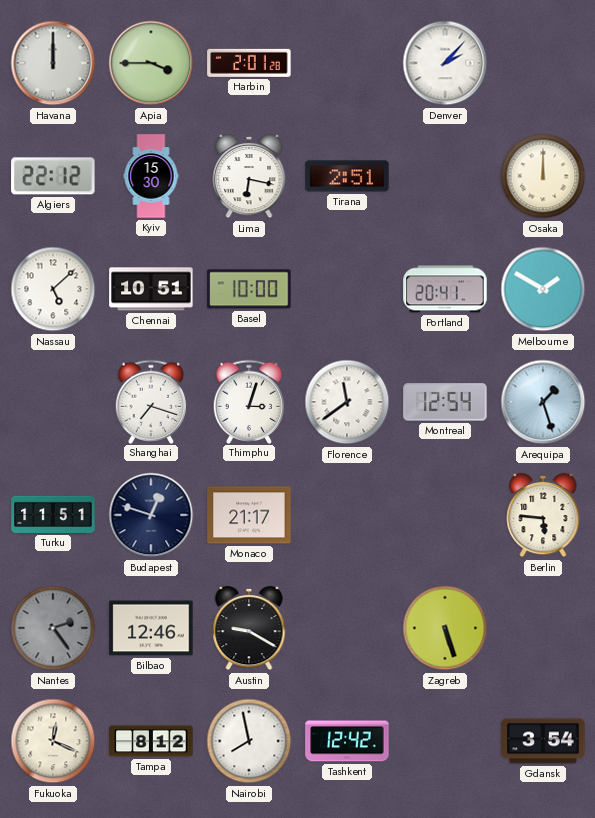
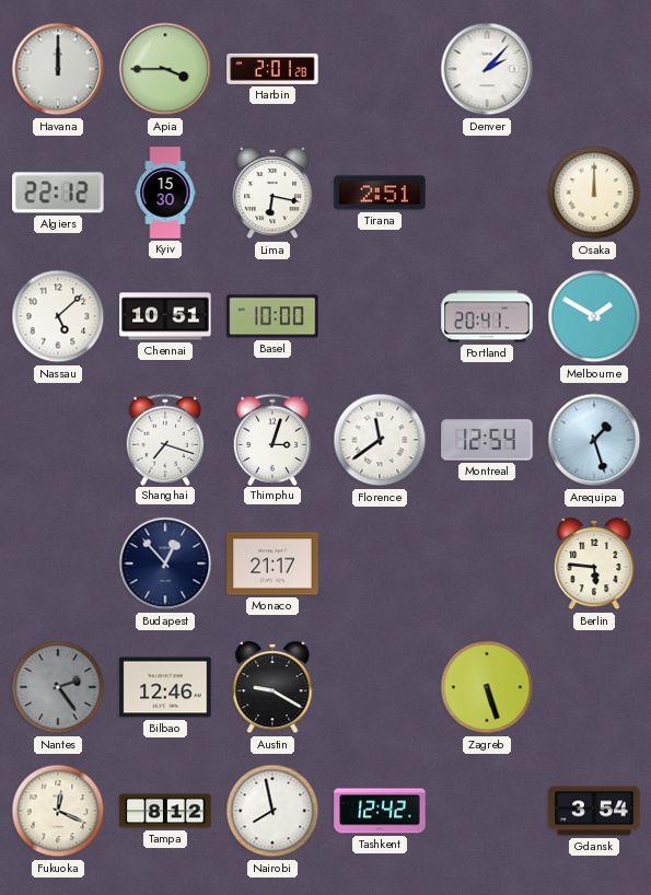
Turku: 11:51 -> none (53, 514)
Budapest: 12:48 -> 12:53 (165, 563)
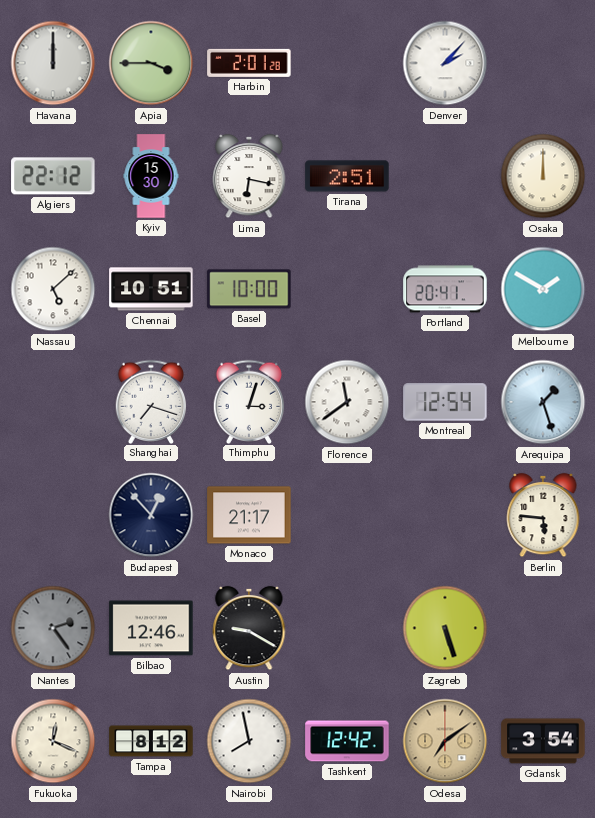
Odesa: none -> 7:09 (445, 741)
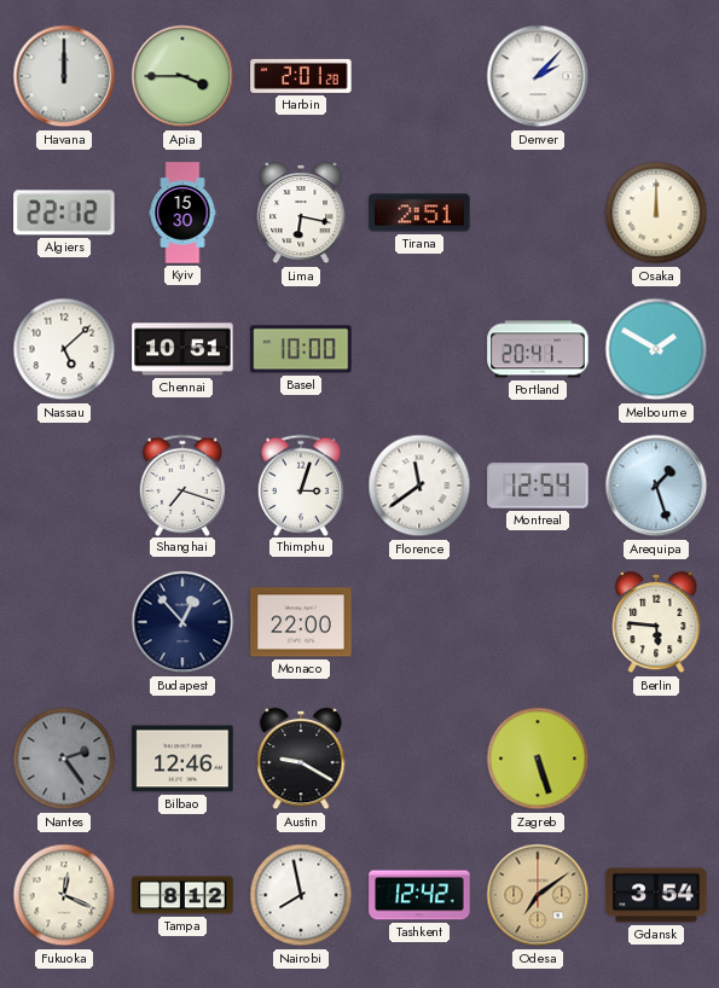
Monaco: 21:17 -> 22:00 (301, 622)
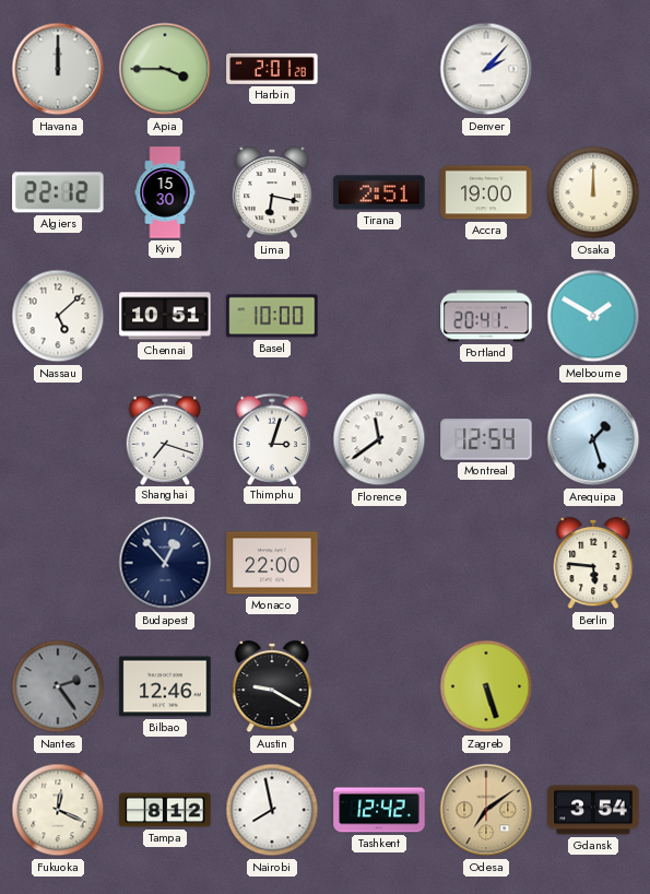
Accra: none -> 19:00 (486, 192)
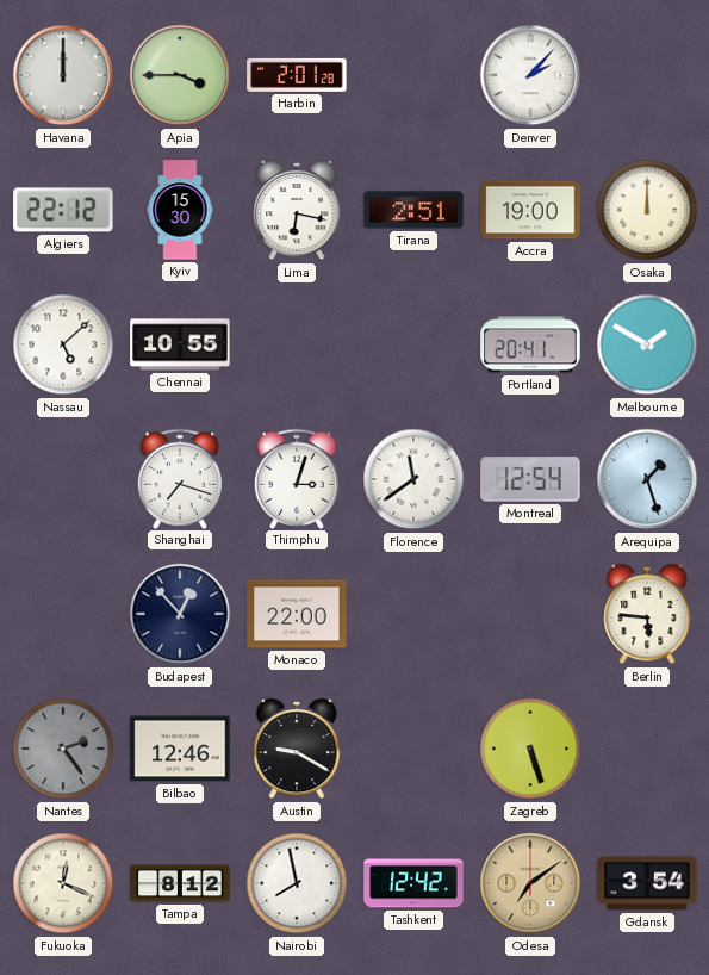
Chennai: 10:51 -> 10:55 (180, 344)
Basel: 10:00 -> none (272, 316)
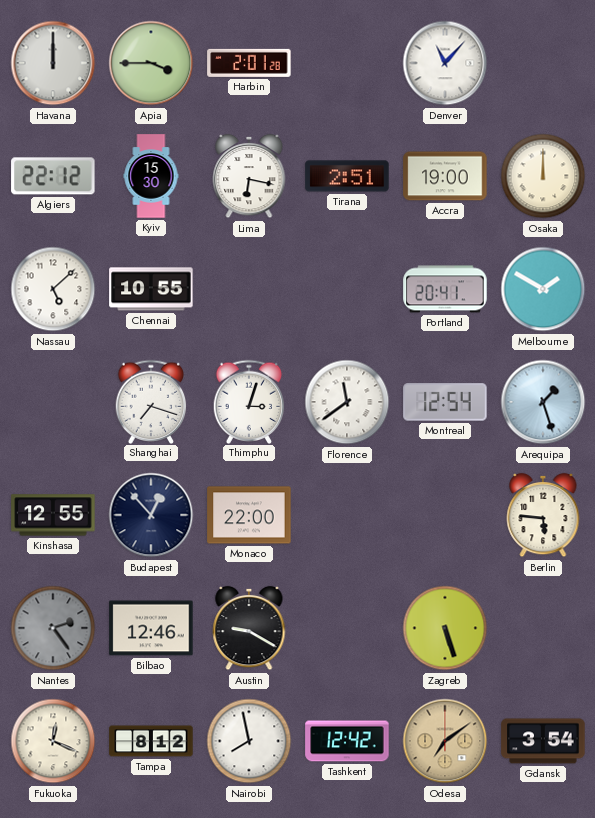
Denver: 2:07 -> 11:07 (445, 63)
Kinshasa: none -> 12:55 (53, 515)
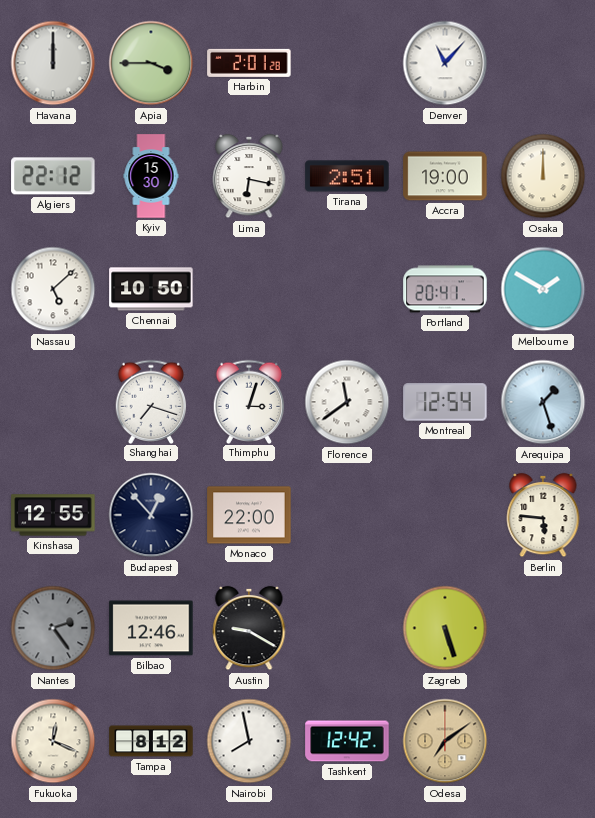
Chennai: 10:55 -> 10:50 (151, 289)
Gdansk: 3:54 -> none (543, 741)
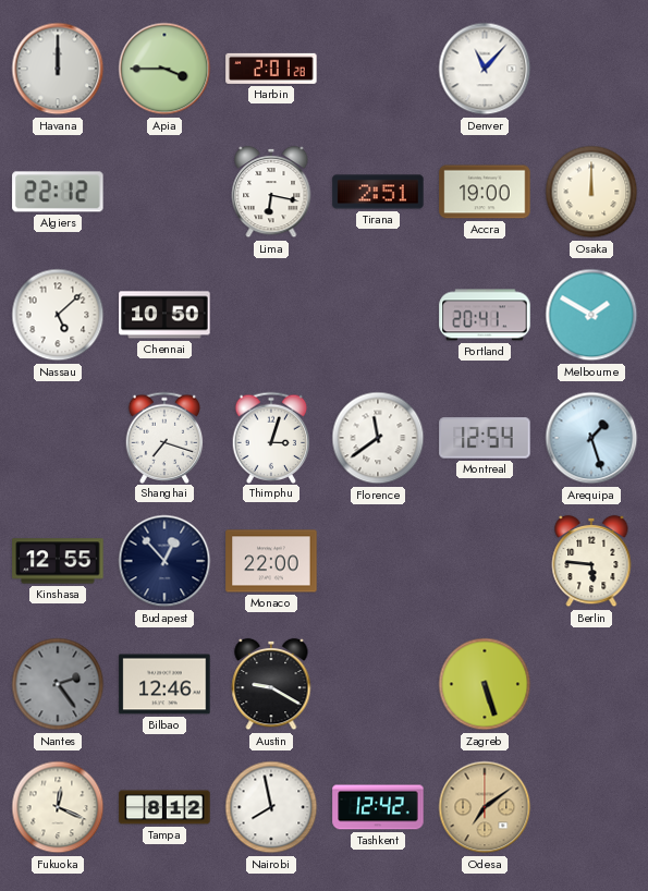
Kyiv: 15:30 -> none (151, 176)
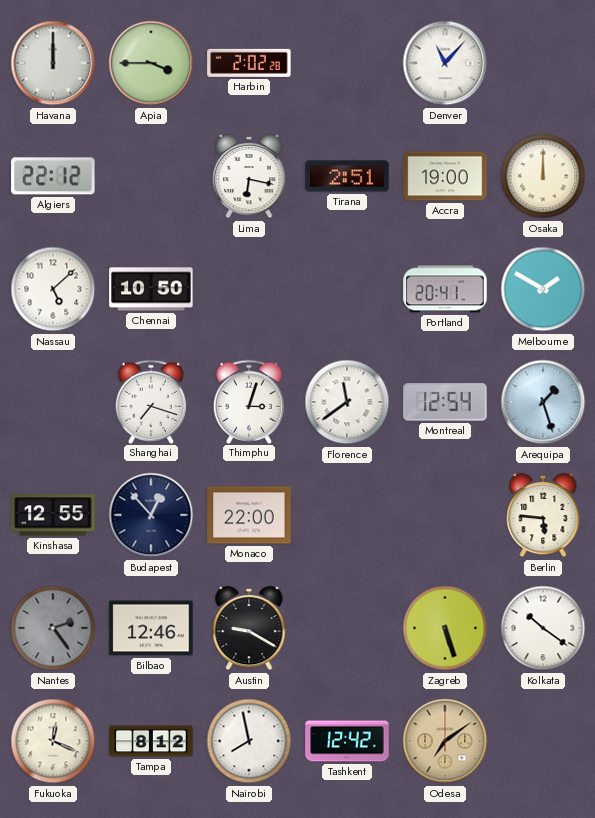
Harbin: 2:01 -> 2:02 (249, 63)
Kolkata: none -> 10:21 (543, 628)
